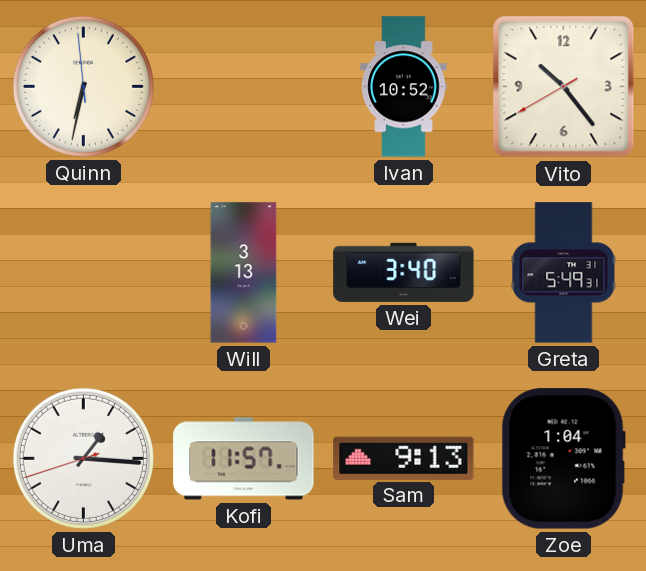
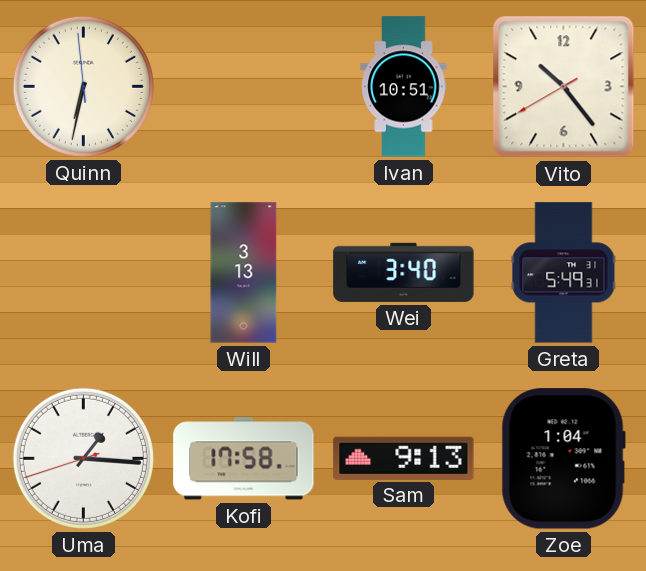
Ivan: 10:52 -> 10:51 (404, 87)
Kofi: 11:57 -> 17:58 (244, 459)
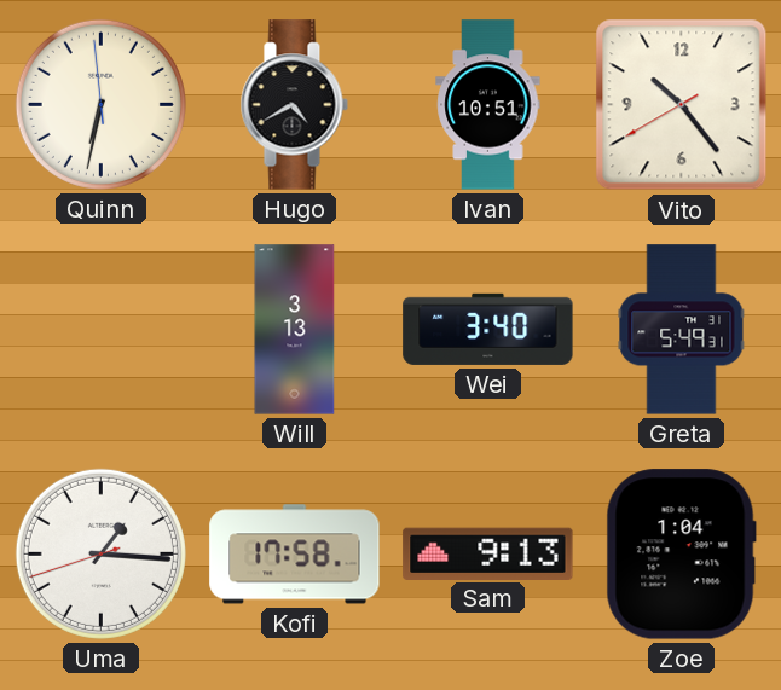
Hugo: none -> 4:40 (294, 105)
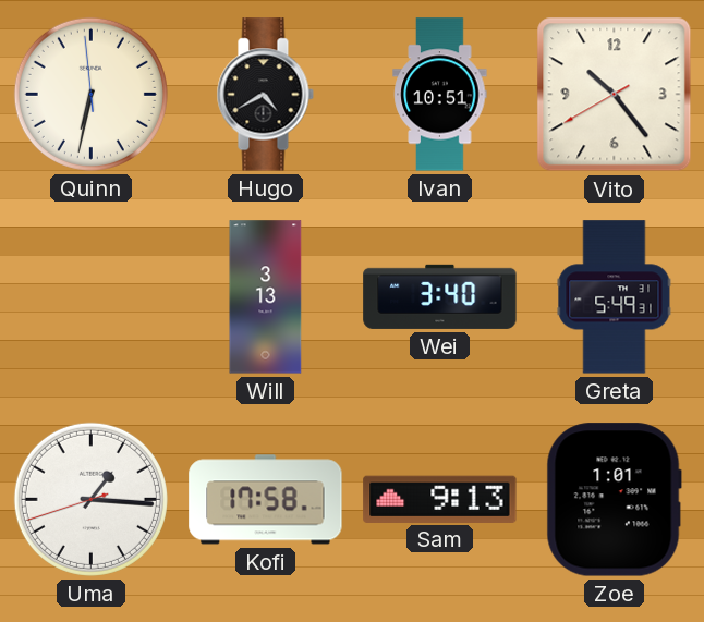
Zoe: 1:04 -> 1:01 (614, 500)
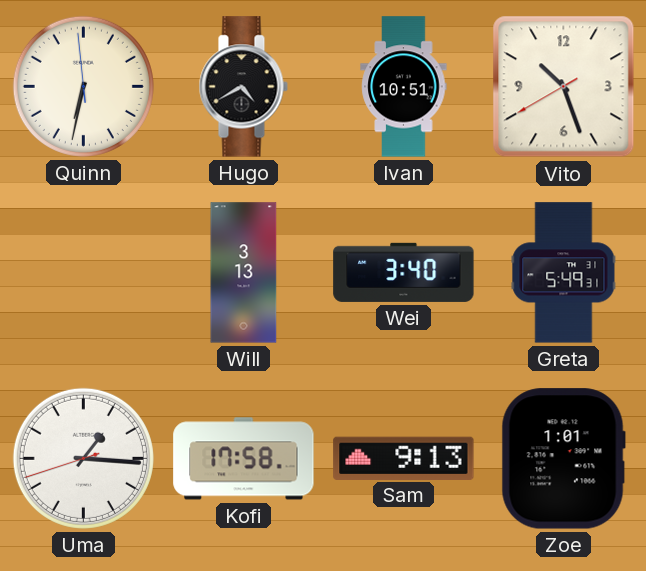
Vito: 10:23 -> 10:26 (564, 87)
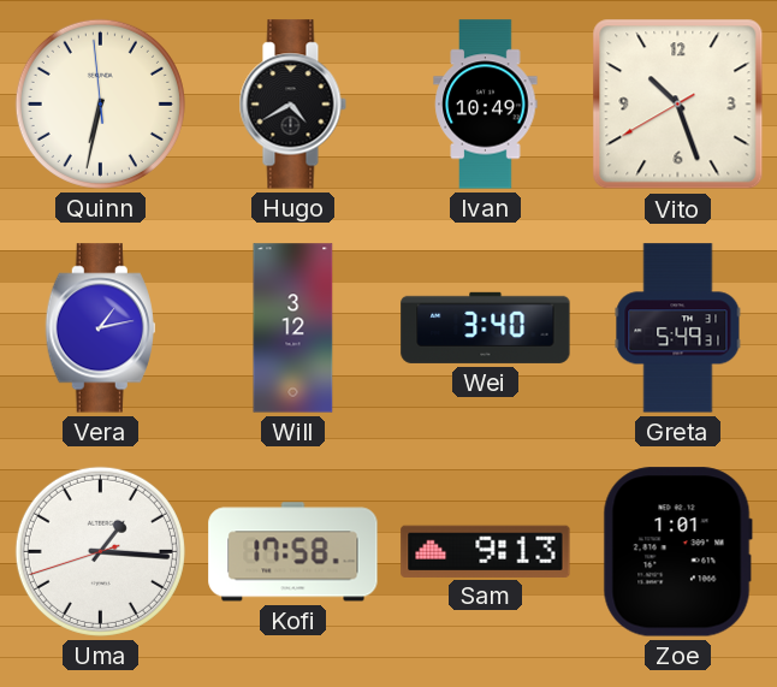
Ivan: 10:51 -> 10:49 (486, 105)
Vera: none -> 1:13 (100, 328)
Will: 3:13 -> 3:12 (293, 328)
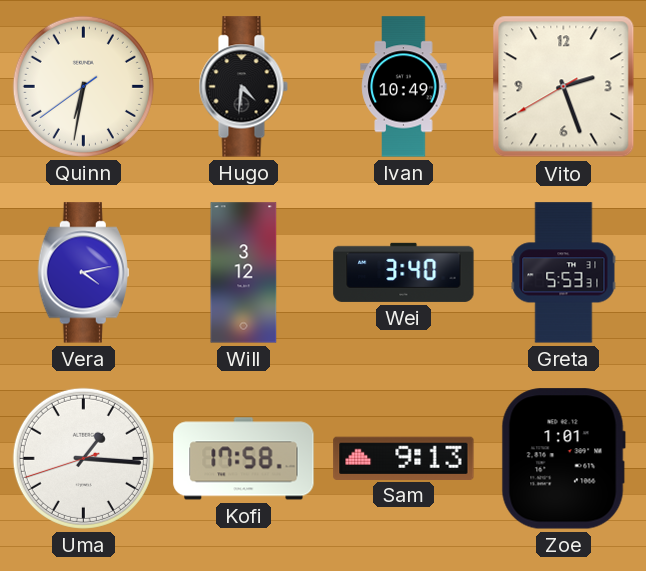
Quinn: 6:31:59 -> 6:31:39 (83, 86)
Hugo: 4:40 -> 4:31 (243, 87)
Vito: 10:26 -> 2:26 (564, 87)
Vera: 1:13 -> 4:13 (83, 273)
Greta: 5:49 -> 5:53 (564, 273)
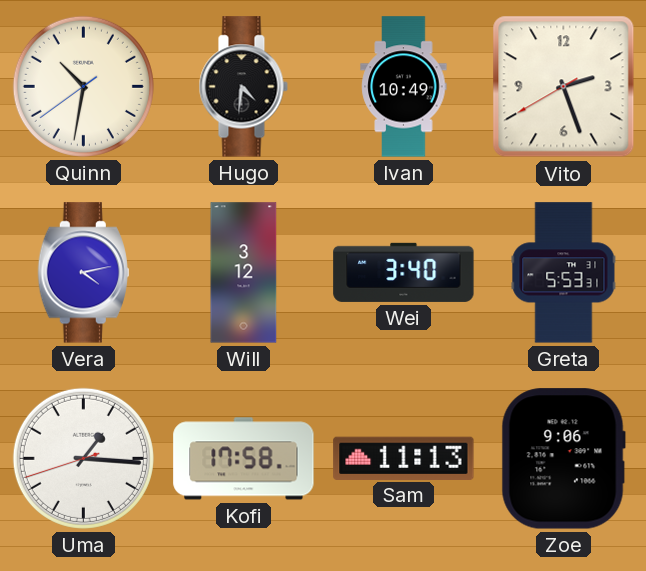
Quinn: 6:31 -> 10:31 (83, 86)
Sam: 9:13 -> 11:13 (404, 458)
Zoe: 1:01 -> 9:06 (563, 459)
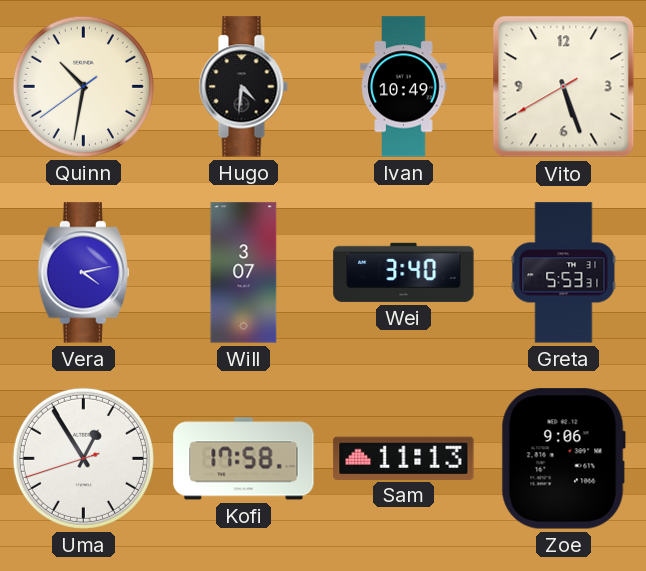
Vito: 2:26 -> 5:26 (564, 87)
Will: 3:12 -> 3:07 (244, 273)
Uma: 1:15 -> 12:54 (83, 458)
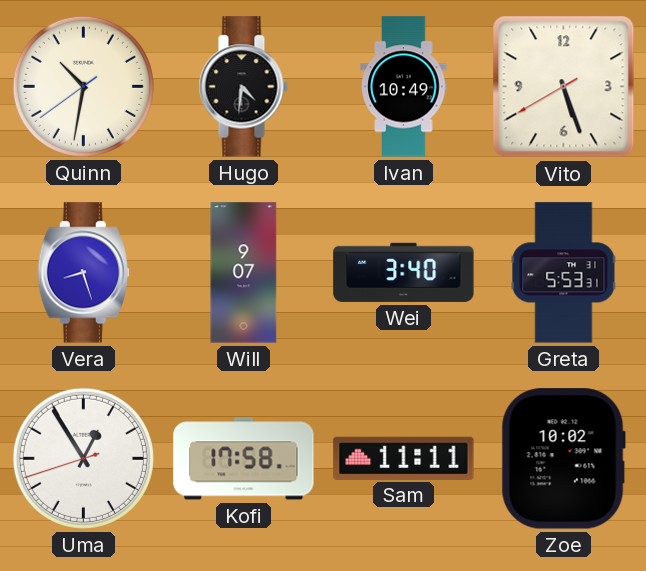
Vera: 4:13 -> 8:27 (83, 273)
Will: 3:07 -> 9:07 (244, 273)
Sam: 11:13 -> 11:11 (404, 458)
Zoe: 9:06 -> 10:02 (563, 459)
